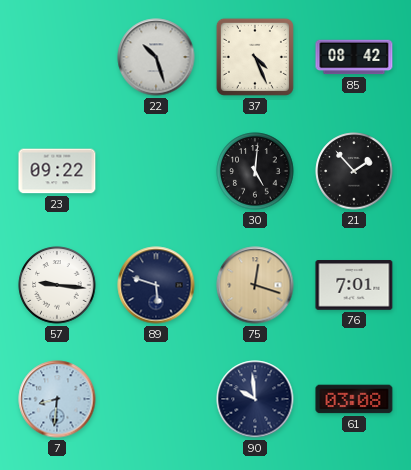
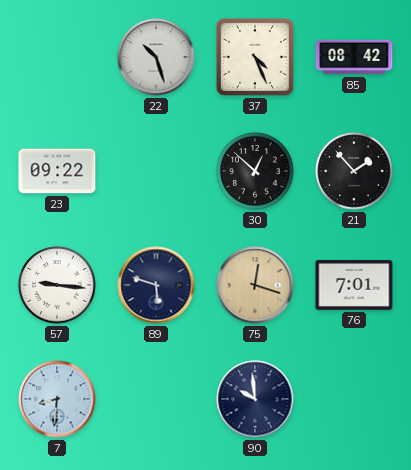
30: 5:01 -> 12:52 (255, 171)
61: 03:08 -> none (354, 399)
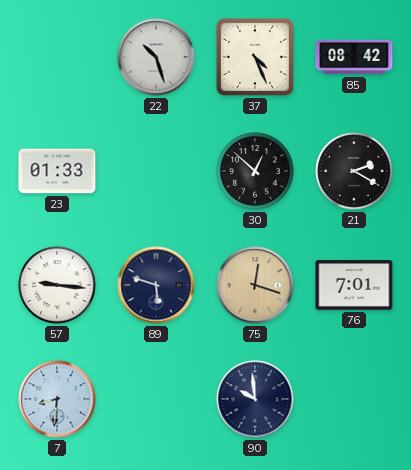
23: 09:22 -> 01:33 (57, 171)
21: 1:53 -> 2:20 (354, 171)
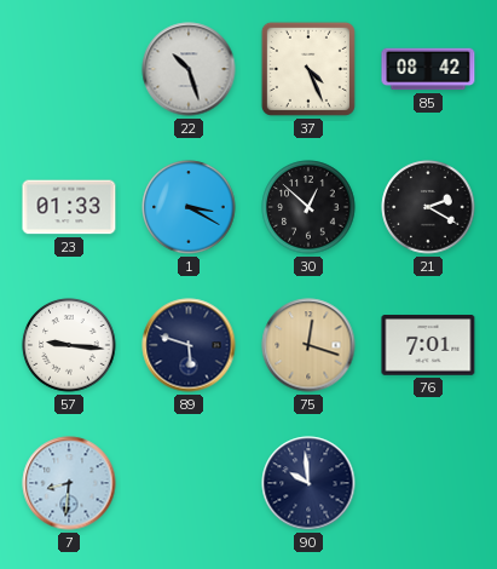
1: none -> 3:20 (189, 207)
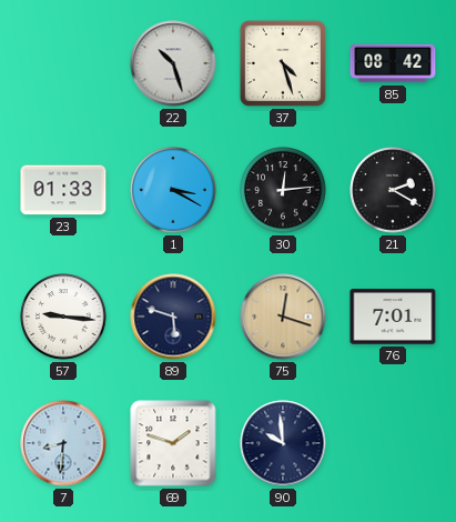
37: 4:26 -> 4:27 (283, 63)
30: 12:52 -> 12:14 (283, 190)
69: none -> 1:48 (173, 443)
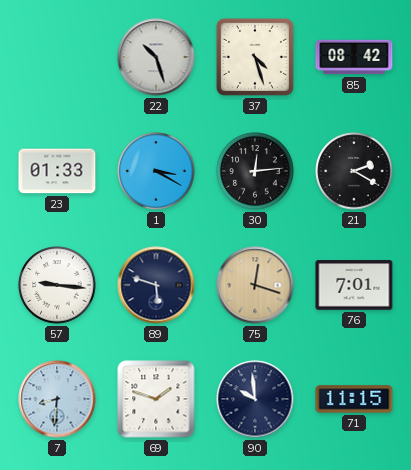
71: none -> 11:15 (354, 399)
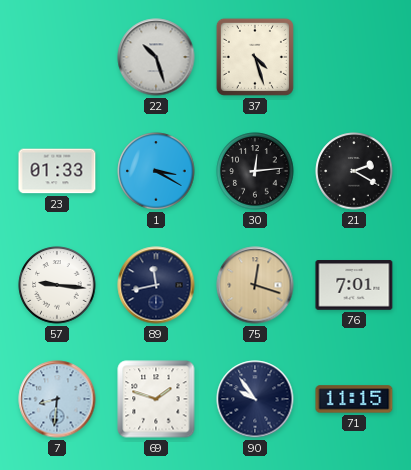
85: 08:42 -> none (354, 57)
89: 5:48 -> 11:43 (156, 285)
90: 9:59 -> 9:54 (255, 399)
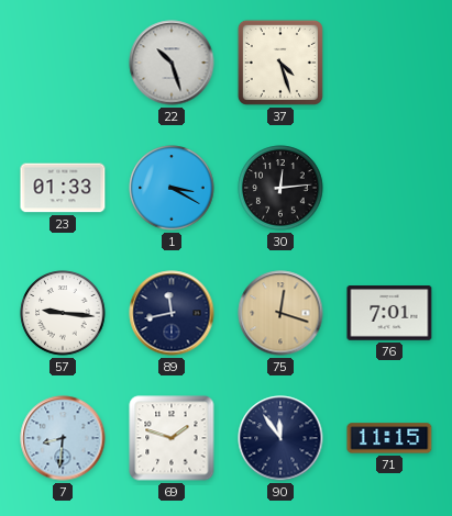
21: 2:20 -> none (354, 171)
90: 9:54 -> 11:54 (280, 438)
